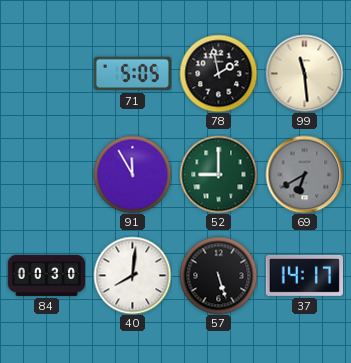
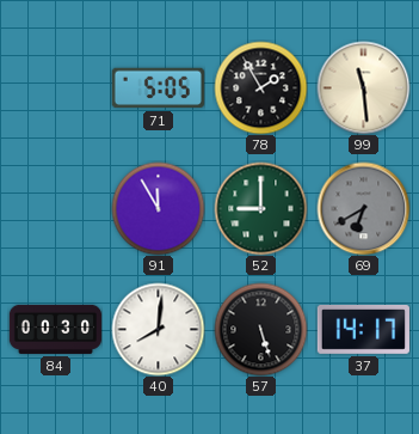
78: 1:58 -> 1:55 (260, 87)
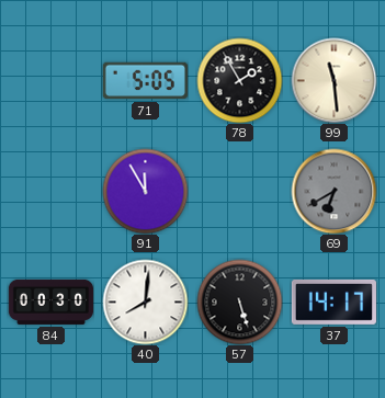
52: 9:00 -> none (260, 208)
